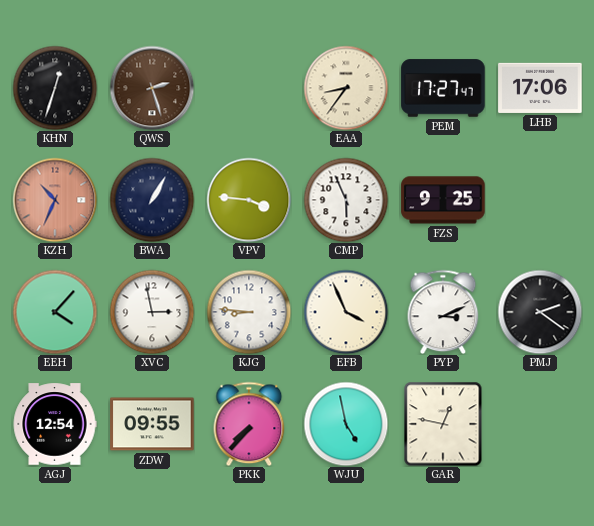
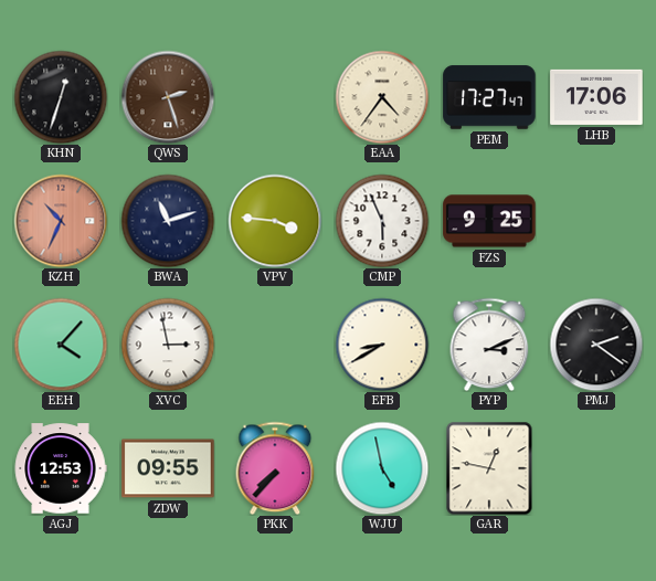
EAA: 8:36 -> 4:36 (382, 97)
BWA: 1:05 -> 11:12 (168, 221)
KJG: 8:46 -> none (249, 312)
EFB: 3:56 -> 8:40 (382, 345)
AGJ: 12:54 -> 12:53 (61, 468)
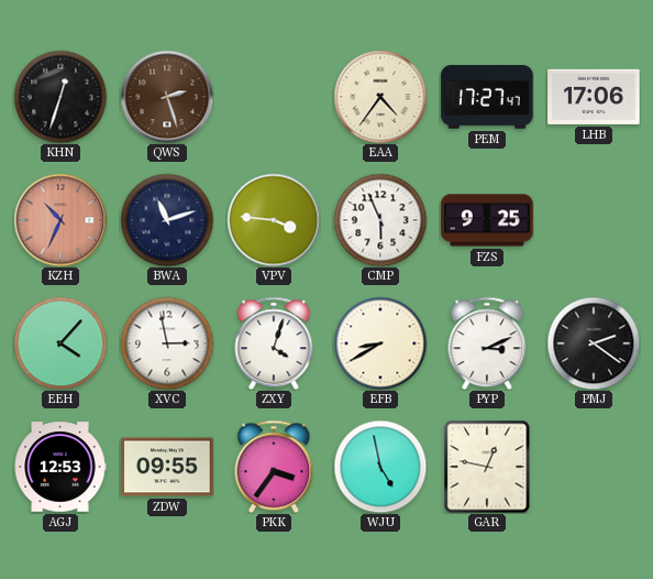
ZXY: none -> 4:03 (274, 343)
PKK: 7:37 -> 3:36 (274, 467)
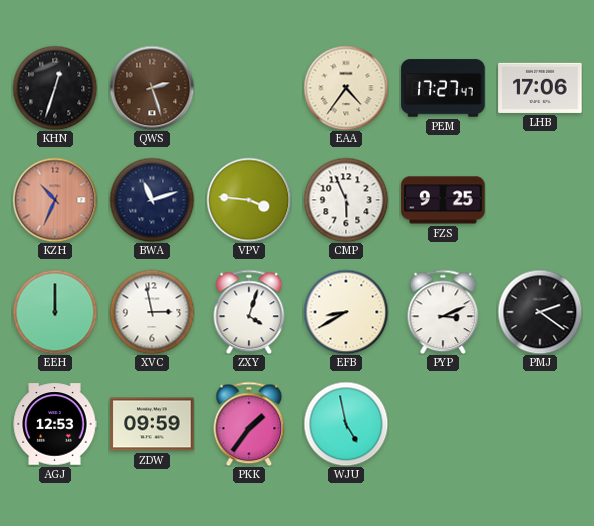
EEH: 4:07 -> 12:00 (55, 312)
ZDW: 09:55 -> 09:59 (152, 424)
PKK: 3:36 -> 1:36 (249, 424)
GAR: 12:47 -> none (487, 467)
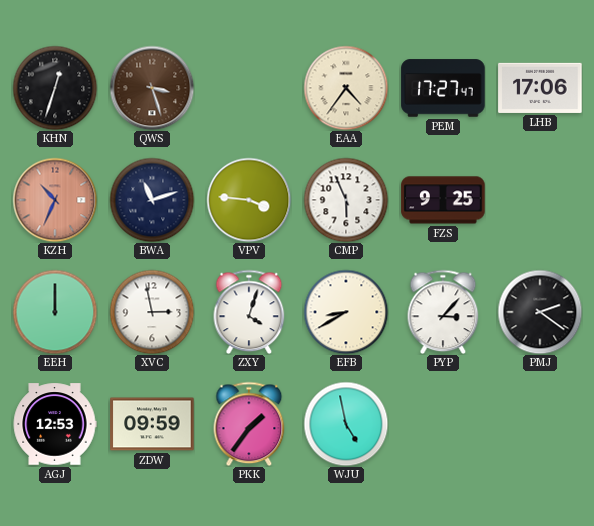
QWS: 2:27 -> 3:27 (152, 88)
PYP: 3:11 -> 3:07 (443, 312)
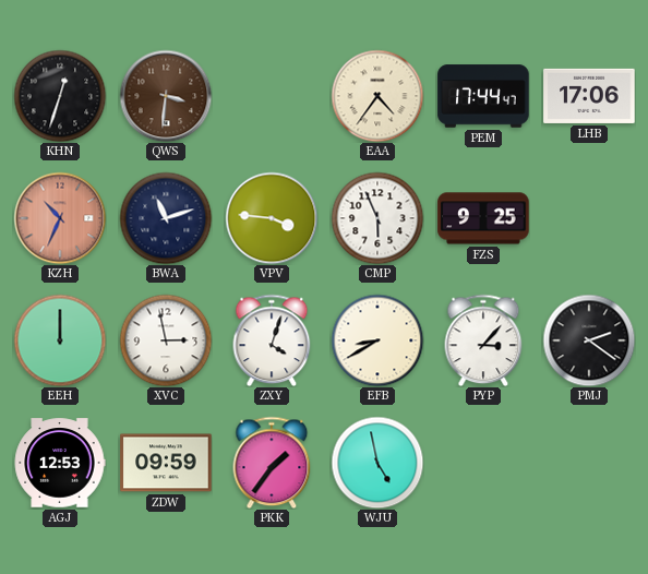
QWS: 3:27 -> 3:31 (166, 96)
PEM: 17:27 -> 17:44 (483, 96)
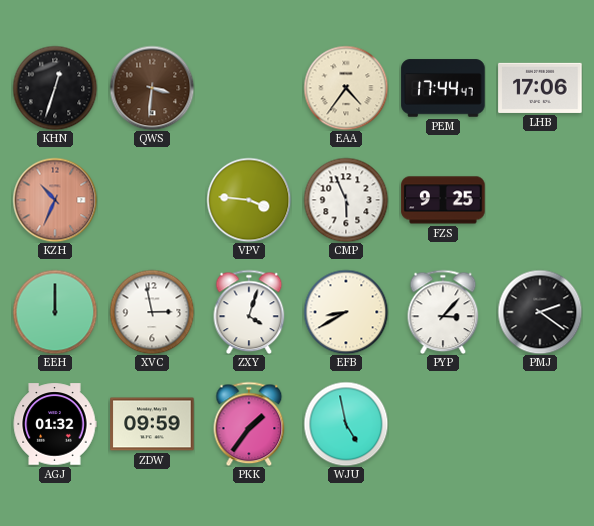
BWA: 11:12 -> none (166, 218)
AGJ: 12:53 -> 01:32 (55, 424)
